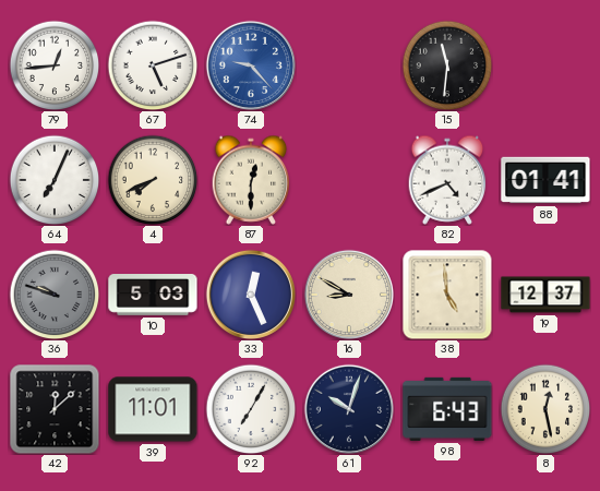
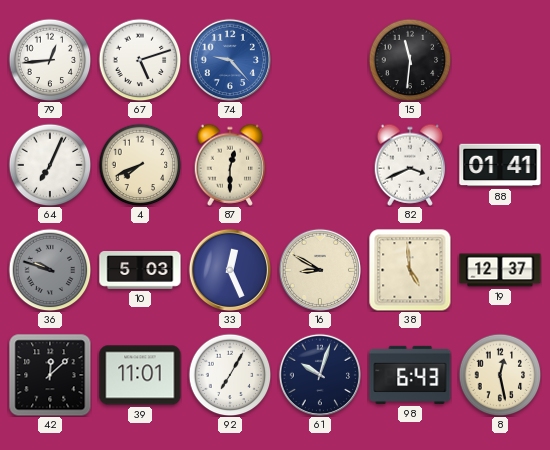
82: 4:41 -> 3:41 (410, 165)
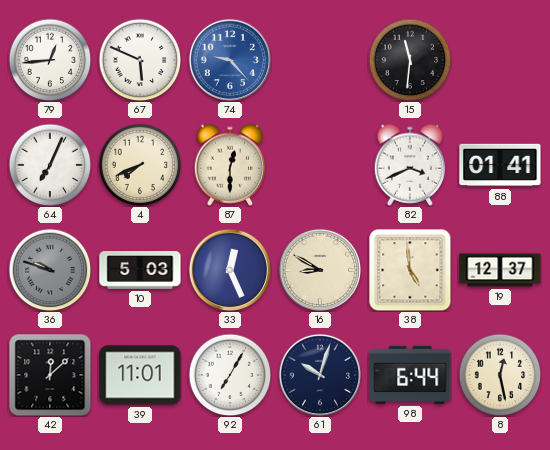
67: 5:12 -> 5:49 (140, 60)
98: 6:43 -> 6:44 (410, 375)
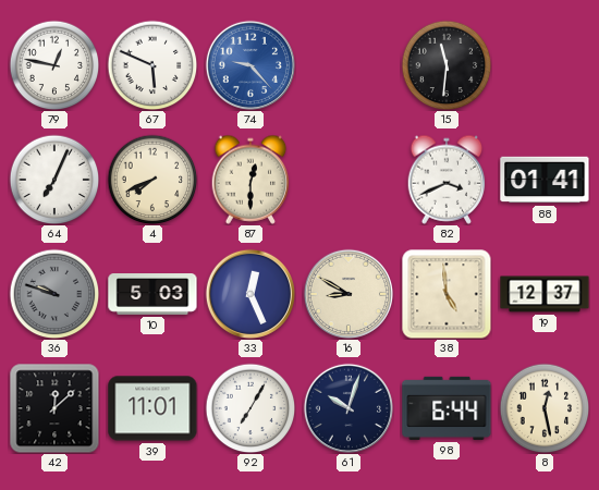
79: 12:44 -> 12:47 (54, 65)
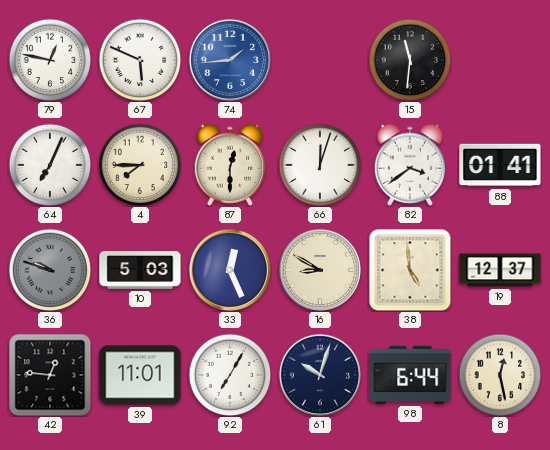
74: 9:23 -> 1:44 (229, 59)
4: 7:41 -> 7:45 (140, 165)
66: none -> 12:03 (320, 165)
82: 3:41 -> 3:39 (410, 165)
42: 12:08 -> 12:46 (50, 375)
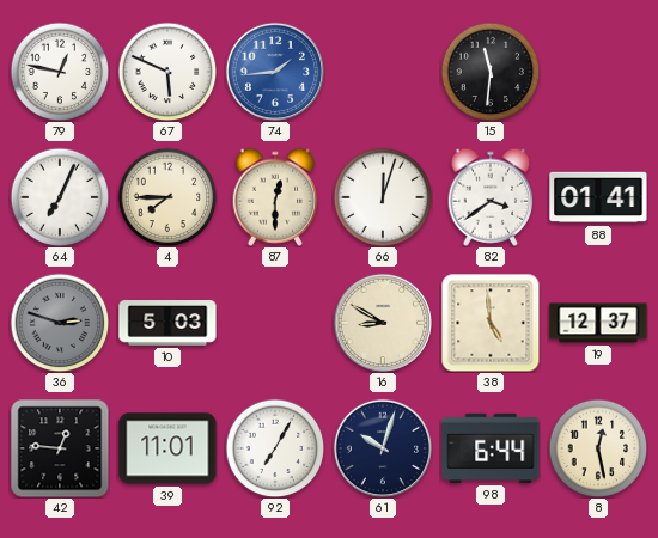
36: 9:48 -> 2:48 (60, 323)
33: 12:26 -> none (229, 269)
